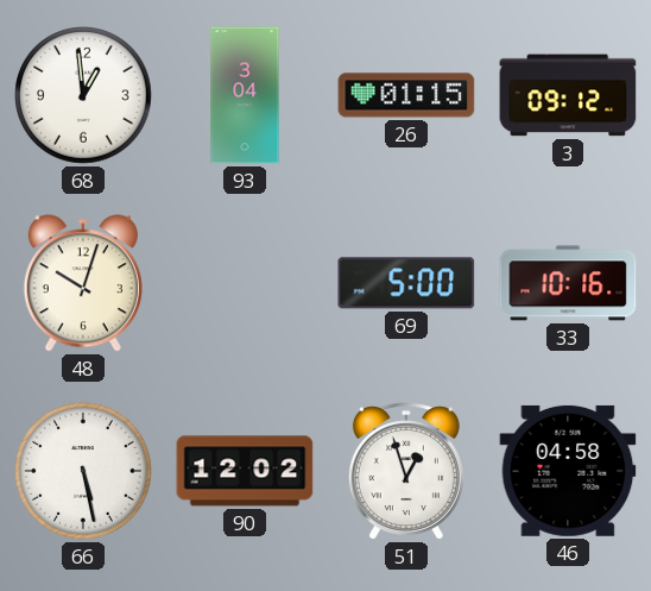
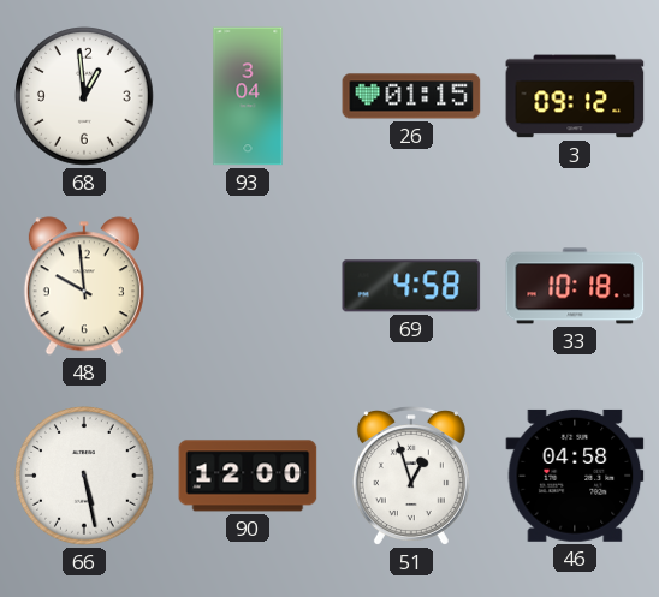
48: 10:03 -> 9:59 (84, 286)
69: 5:00 -> 4:58 (411, 286)
33: 10:16 -> 10:18 (575, 286)
90: 12:02 -> 12:00 (248, 476)
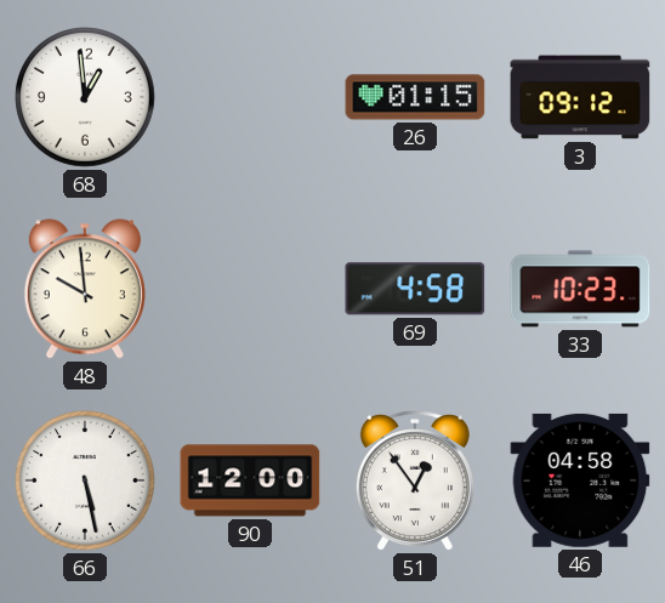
93: 3:04 -> none (248, 96)
33: 10:18 -> 10:23 (580, 289)
51: 12:57 -> 12:54 (415, 480)
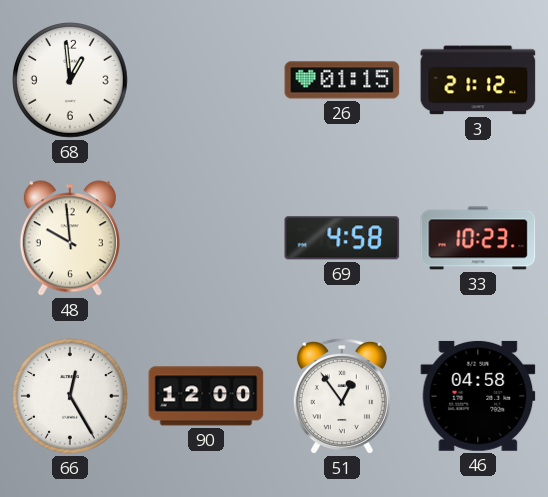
3: 09:12 -> 21:12 (478, 80)
66: 5:28 -> 12:25 (71, 397)
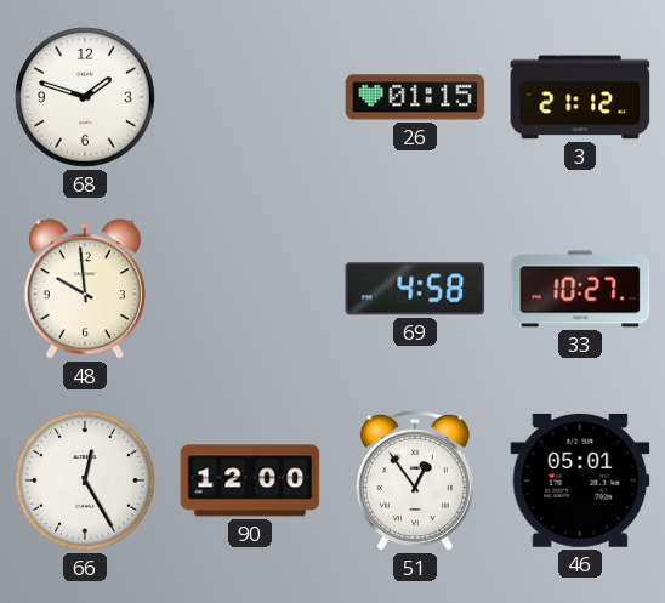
68: 12:59 -> 1:48 (86, 98)
33: 10:23 -> 10:27 (580, 289)
46: 04:58 -> 05:01 (580, 480)
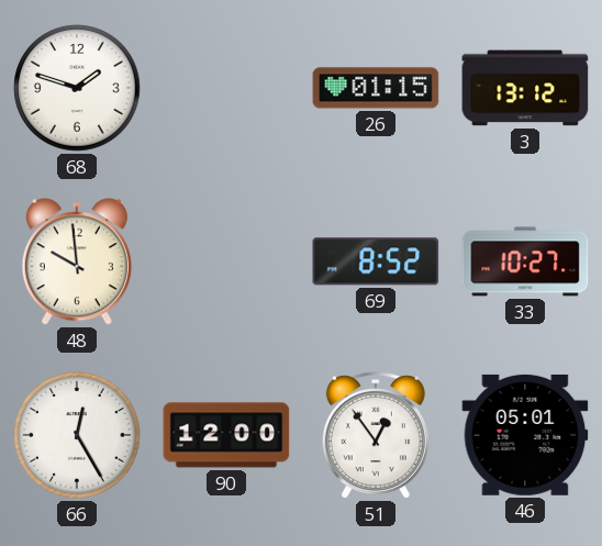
3: 21:12 -> 13:12 (525, 88)
69: 4:58 -> 8:52 (376, 261)
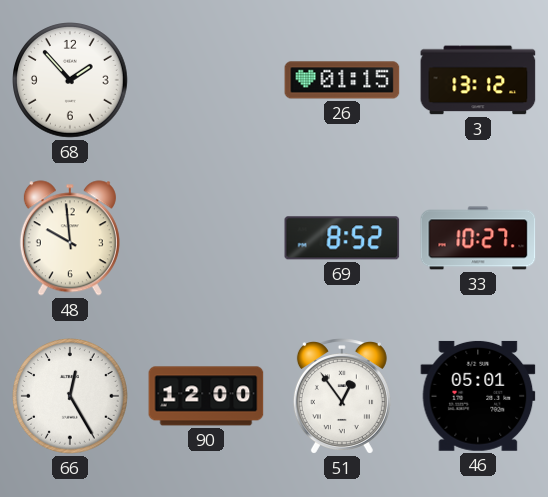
68: 1:48 -> 1:53 (71, 81)
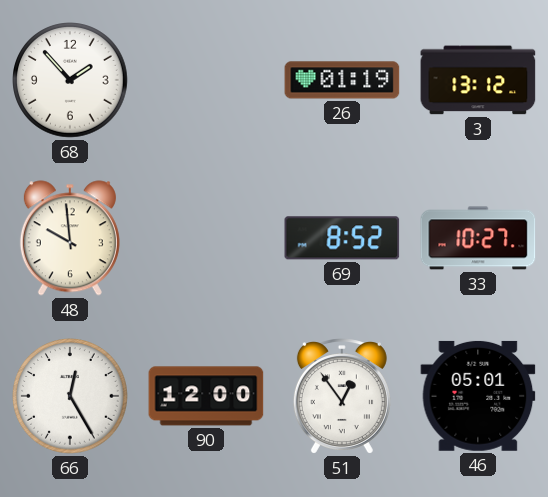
26: 01:15 -> 01:19 (342, 80)
